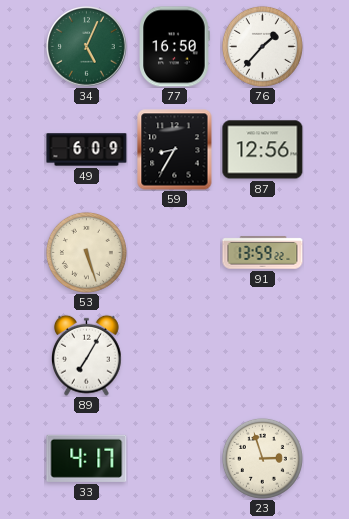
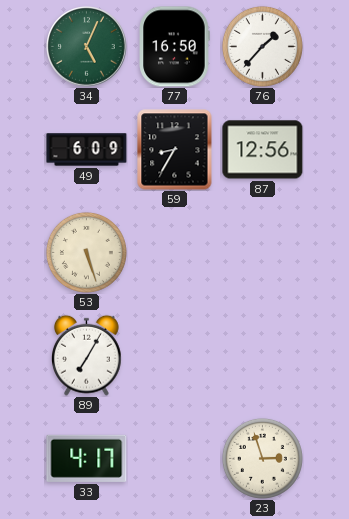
91: 13:59 -> none (263, 253)
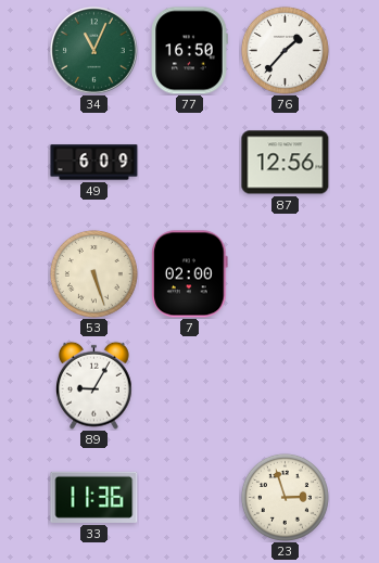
34: 5:04 -> 11:04 (94, 51)
59: 8:35 -> none (175, 150)
7: none -> 02:00 (190, 274)
89: 7:05 -> 9:05 (94, 385)
33: 4:17 -> 11:36 (94, 497)
